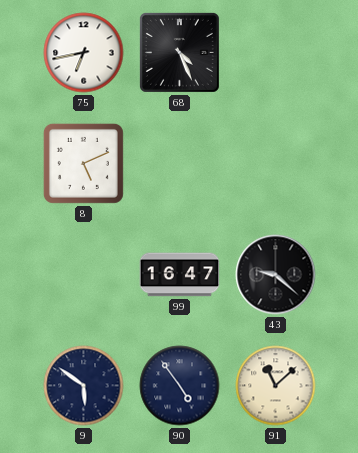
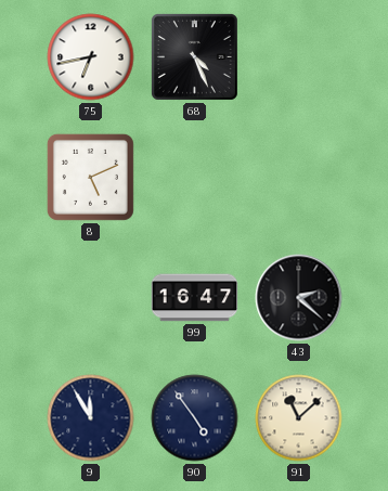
43: 9:22 -> 2:22 (299, 298)
9: 5:51 -> 11:55 (91, 418)
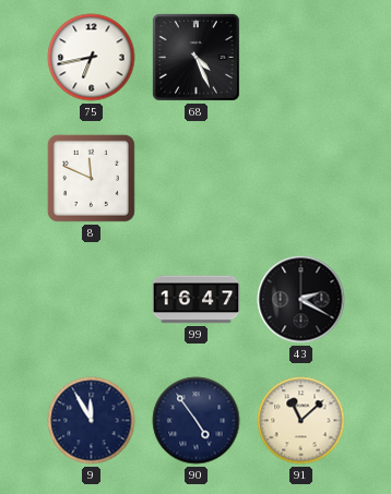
8: 5:11 -> 11:49 (91, 178)
43: 2:22 -> 2:20 (301, 300)
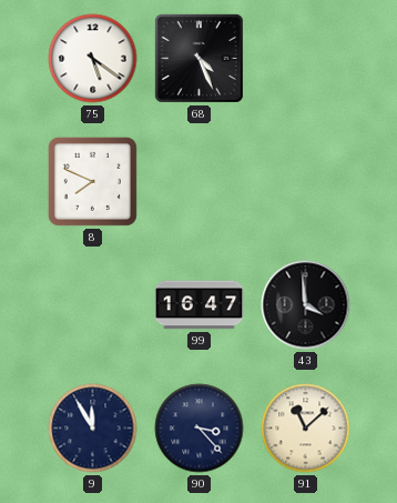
75: 6:43 -> 5:21 (93, 59)
8: 11:49 -> 7:49 (92, 181)
43: 2:20 -> 3:59 (306, 305)
90: 4:54 -> 3:23 (200, 429)
